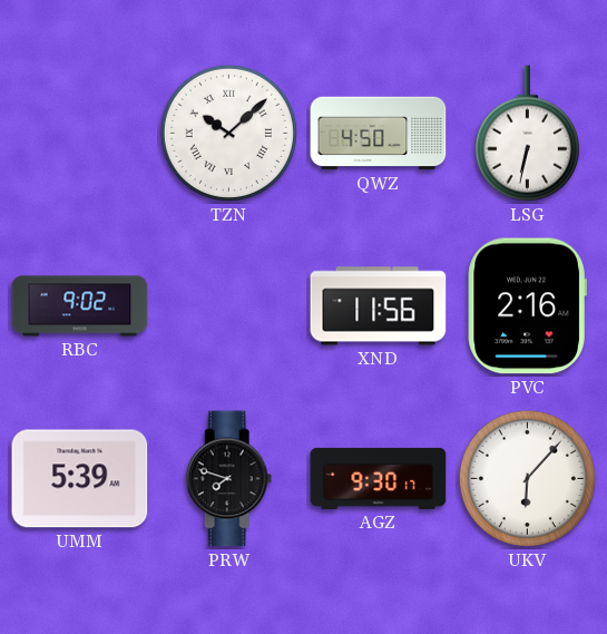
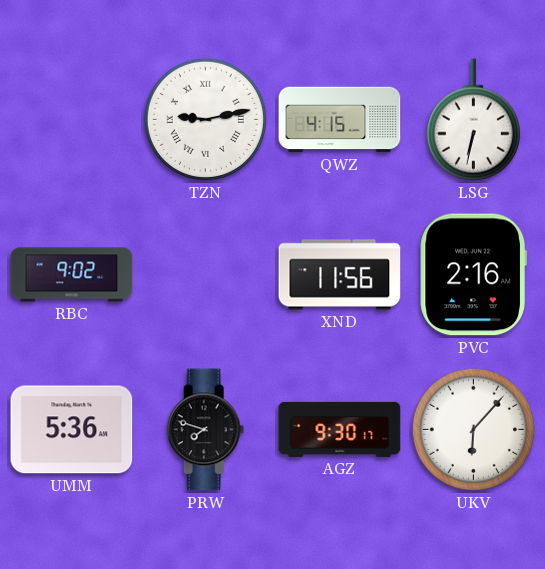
TZN: 10:08 -> 9:13 (205, 119)
QWZ: 4:50 -> 4:15 (340, 120)
UMM: 5:39 -> 5:36 (72, 430)
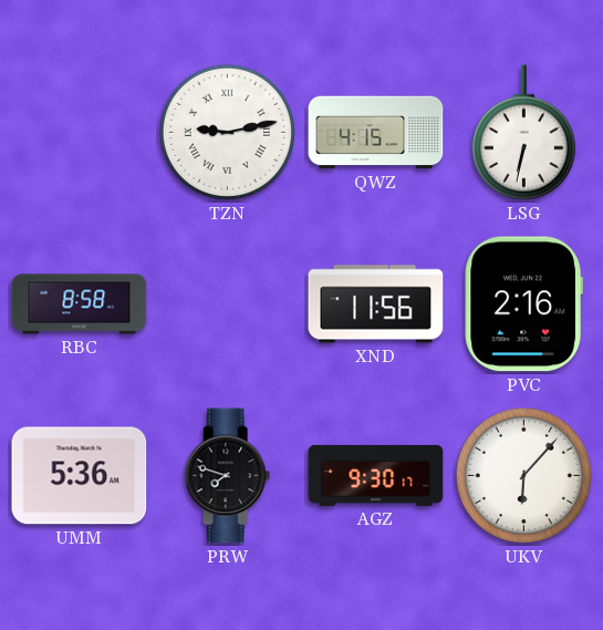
RBC: 9:02 -> 8:58 (80, 304)
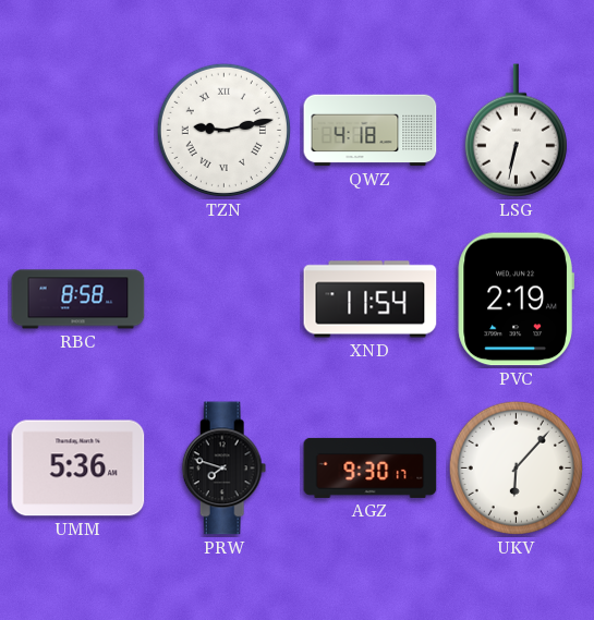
QWZ: 4:15 -> 4:18 (371, 131)
XND: 11:56 -> 11:54 (371, 300)
PVC: 2:16 -> 2:19 (516, 300)
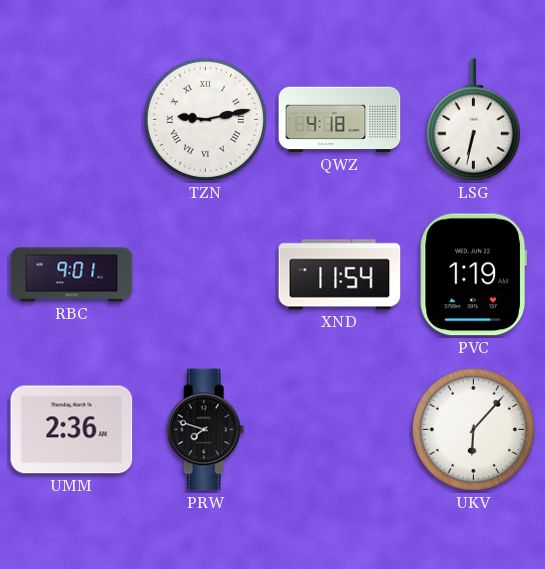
RBC: 8:58 -> 9:01 (72, 275)
PVC: 2:19 -> 1:19 (473, 275)
UMM: 5:36 -> 2:36 (72, 430)
AGZ: 9:30 -> none (371, 467)
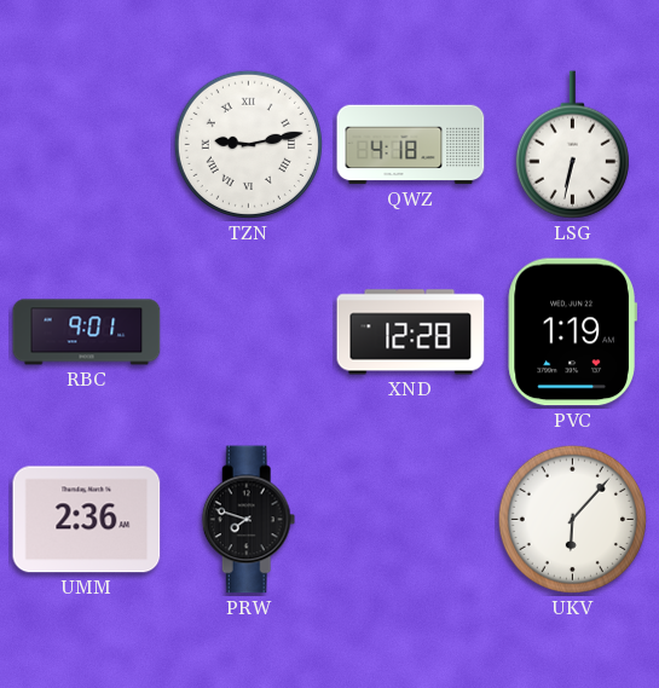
XND: 11:54 -> 12:28 (411, 333)
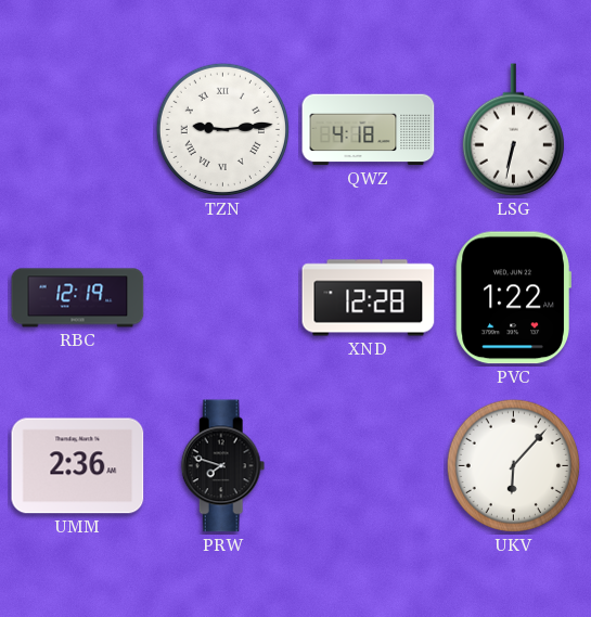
TZN: 9:13 -> 9:14 (222, 129)
RBC: 9:01 -> 12:19 (78, 298)
PVC: 1:19 -> 1:22 (513, 298)
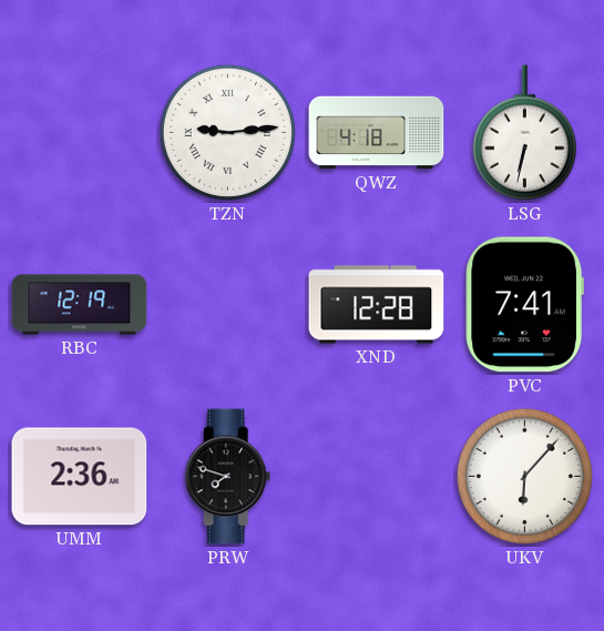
PVC: 1:22 -> 7:41 (524, 305)
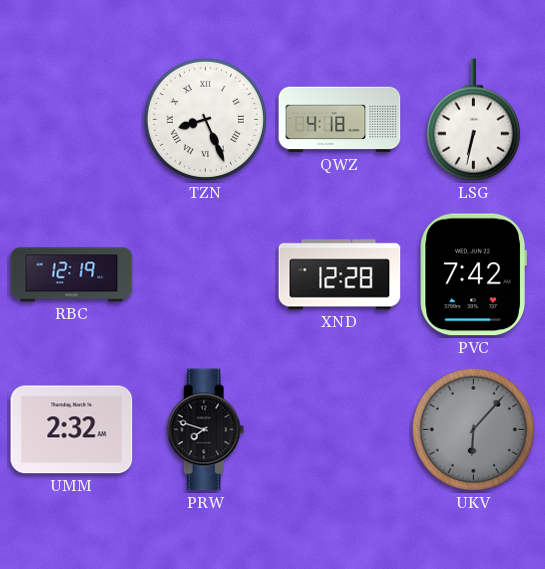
TZN: 9:14 -> 8:26 (205, 119)
PVC: 7:41 -> 7:42 (473, 275)
UMM: 2:36 -> 2:32 (72, 430)
UKV dial: white -> grey (473, 429)
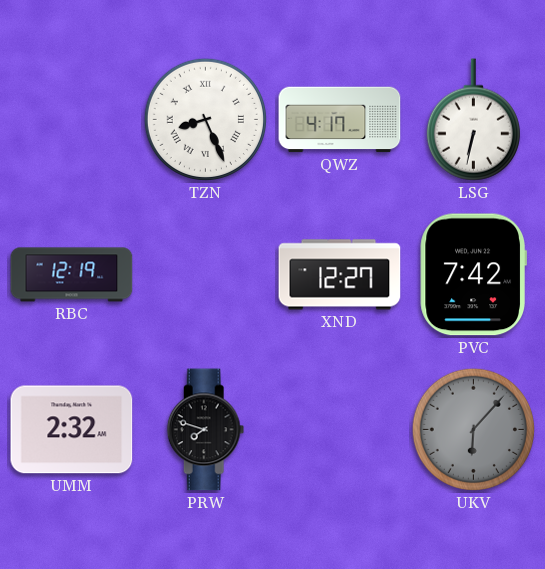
QWZ: 4:18 -> 4:17 (340, 120)
XND: 12:28 -> 12:27 (340, 275)
